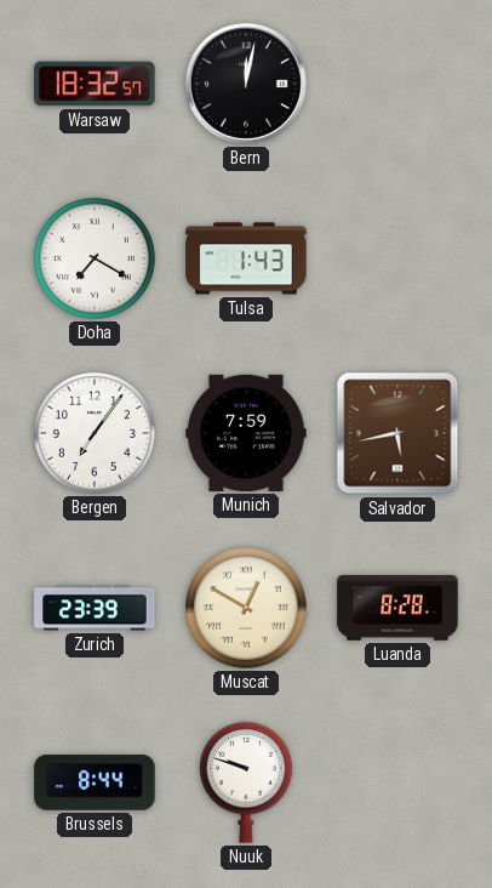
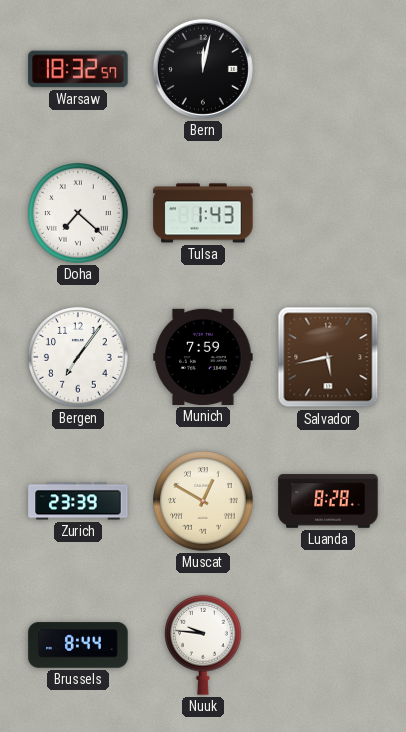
Doha: 7:20 -> 7:22 (78, 213)
Nuuk: 9:48 -> 9:46 (204, 645)
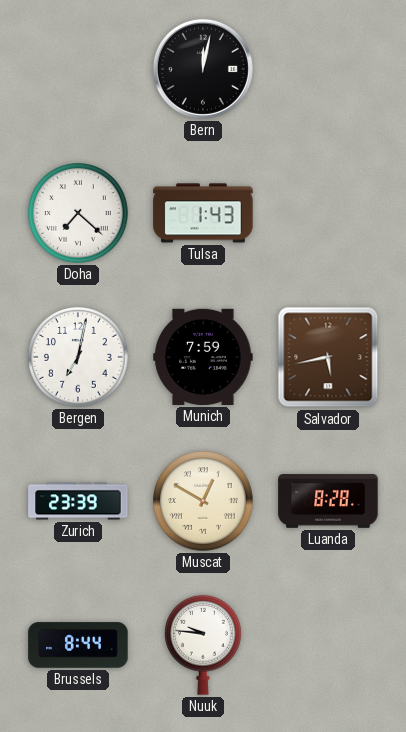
Warsaw: 18:32 -> none (78, 69)
Bergen: 7:06 -> 7:02 (78, 357)
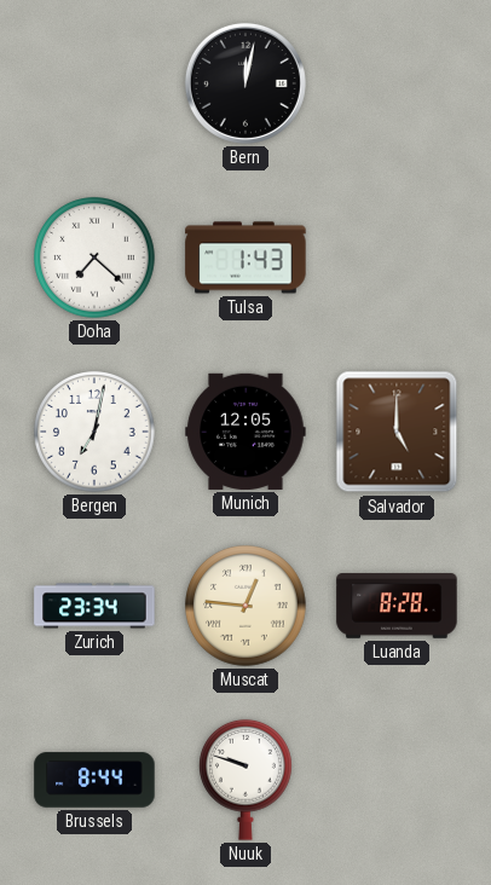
Munich: 7:59 -> 12:05 (245, 432)
Salvador: 5:43 -> 5:00 (397, 432)
Zurich: 23:39 -> 23:34 (94, 606)
Muscat: 12:50 -> 12:46 (245, 606)
Nuuk: 9:46 -> 9:48 (247, 780)
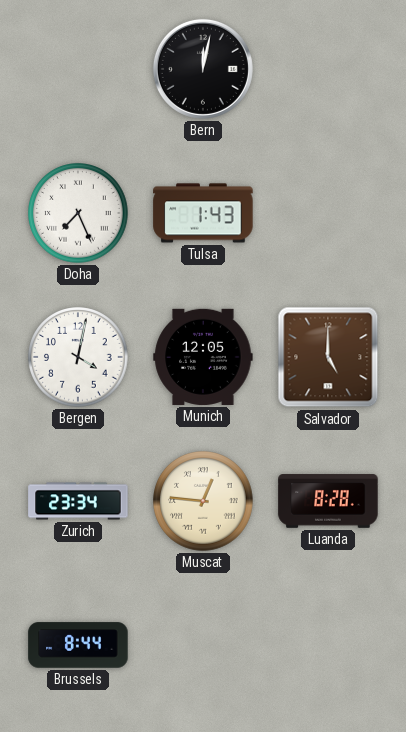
Doha: 7:22 -> 7:26 (78, 213)
Bergen: 7:02 -> 4:02 (78, 357)
Nuuk: 9:48 -> none (247, 780)
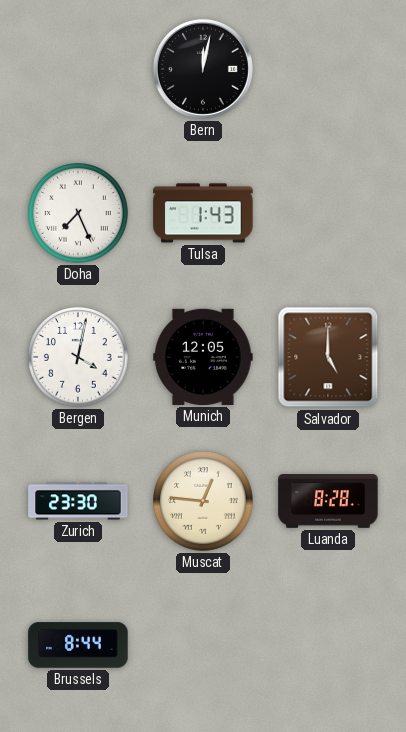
Zurich: 23:34 -> 23:30 (78, 501)
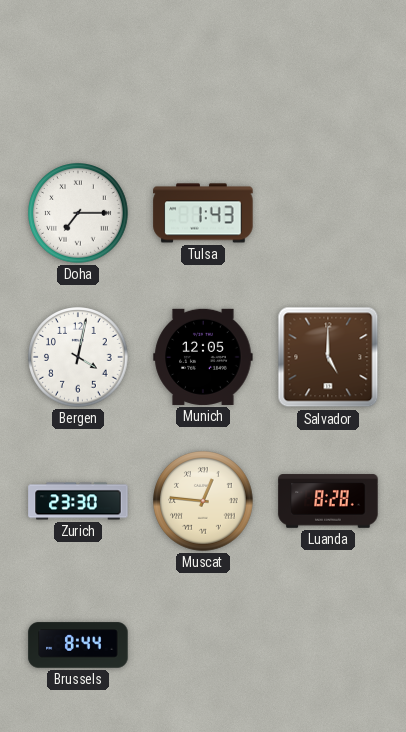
Bern: 12:02 -> none (203, 69)
Doha: 7:26 -> 7:15 (78, 213)
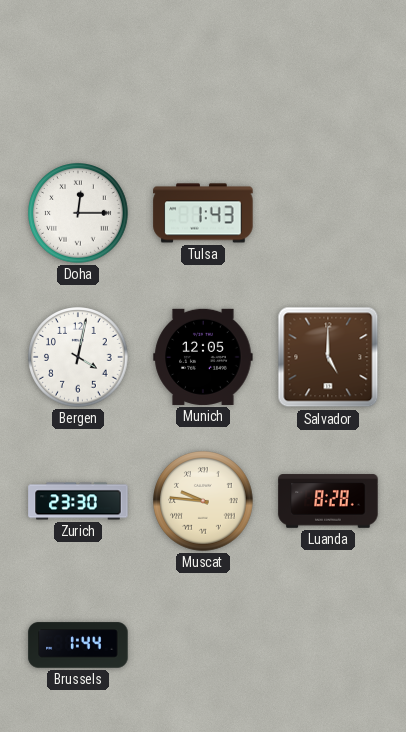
Doha: 7:15 -> 12:15 (78, 213)
Muscat: 12:46 -> 9:46 (203, 501)
Brussels: 8:44 -> 1:44 (78, 645)
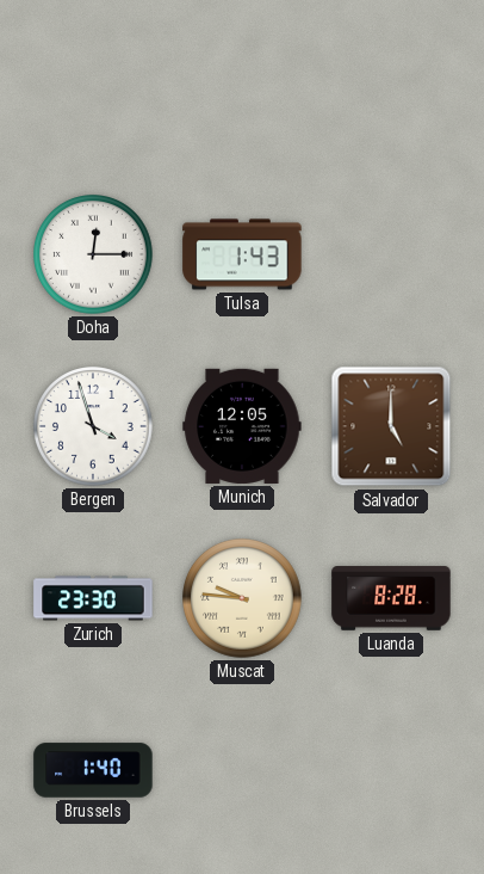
Bergen: 4:02 -> 3:57 (93, 426)
Brussels: 1:44 -> 1:40 (93, 770)
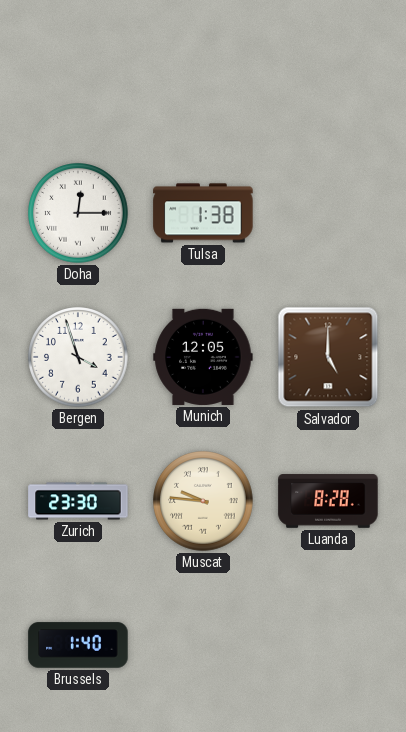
Tulsa: 1:43 -> 1:38 (203, 213)
